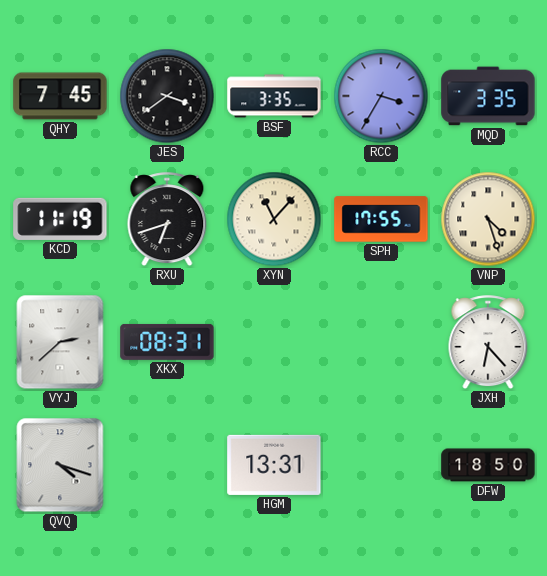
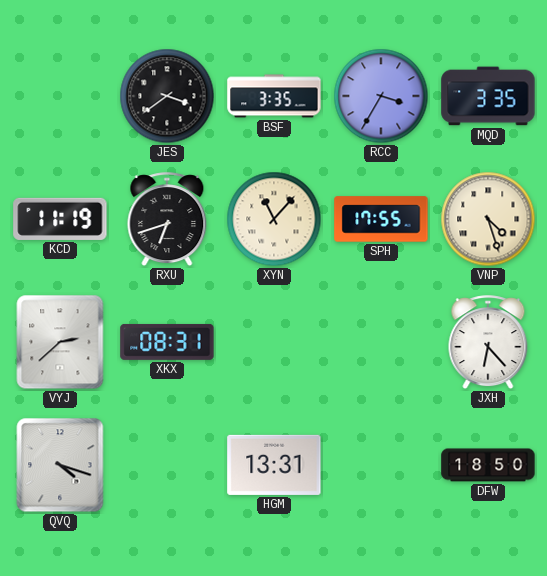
QHY: 7:45 -> none (60, 96)
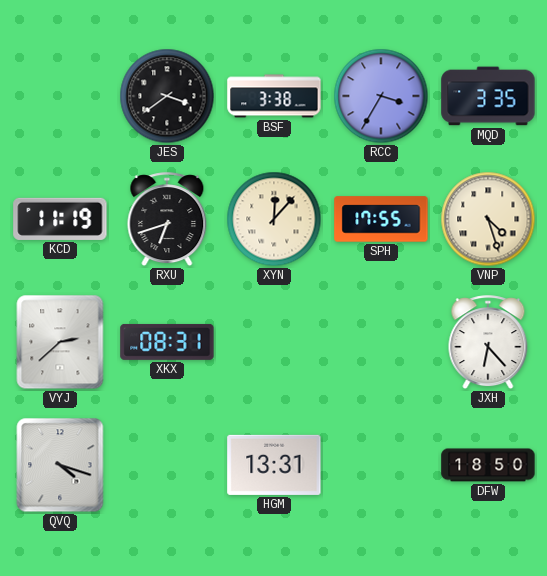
BSF: 3:35 -> 3:38 (274, 96)
XYN: 11:07 -> 12:07 (274, 219)
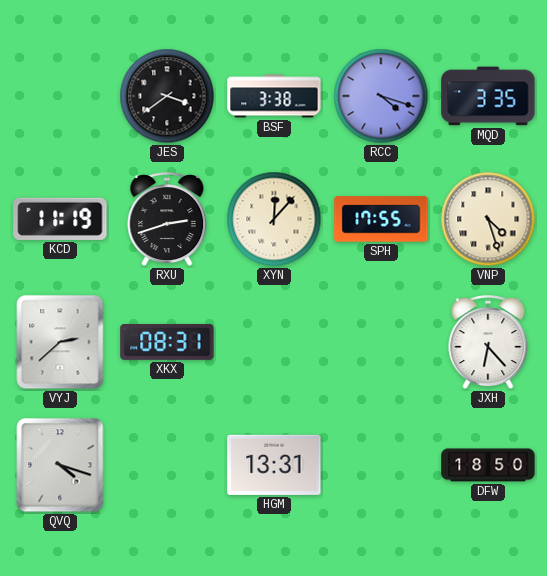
RCC: 3:35 -> 4:18 (381, 96)
RXU: 6:42 -> 2:42 (167, 220)
